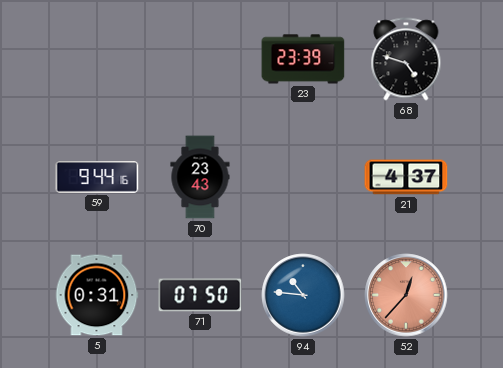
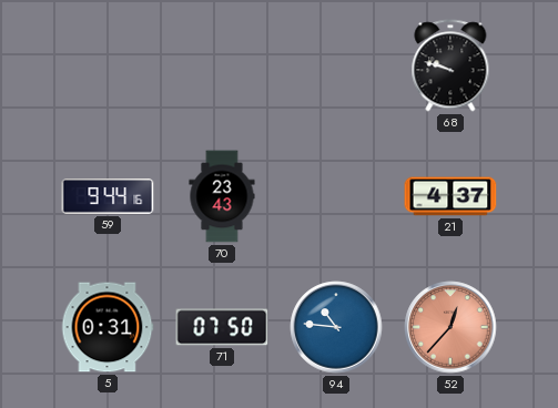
23: 23:39 -> none (303, 59)
68: 4:48 -> 9:48 (450, 65)
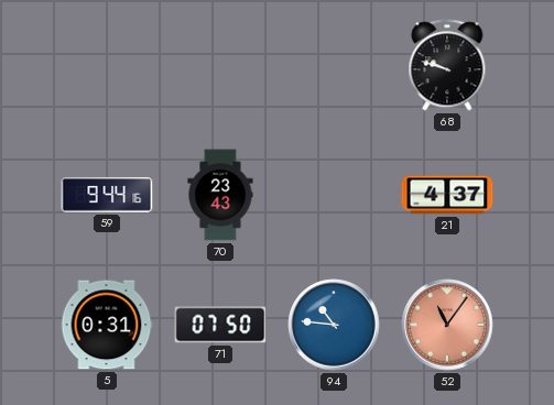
52: 12:37 -> 11:06 (447, 325)
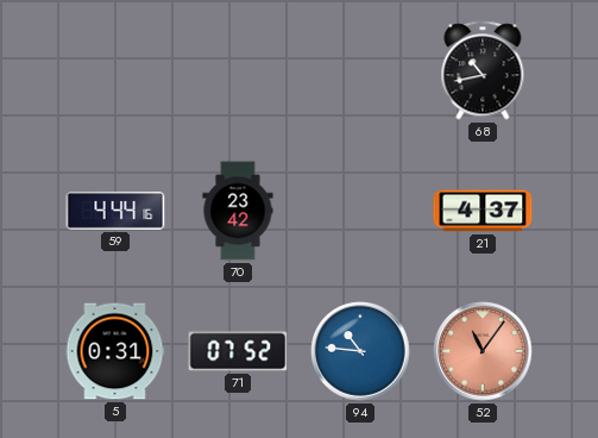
68: 9:48 -> 10:43 (483, 70)
59: 9:44 -> 4:44 (115, 211)
70: 23:43 -> 23:42 (238, 211)
71: 07:50 -> 07:52 (238, 351)
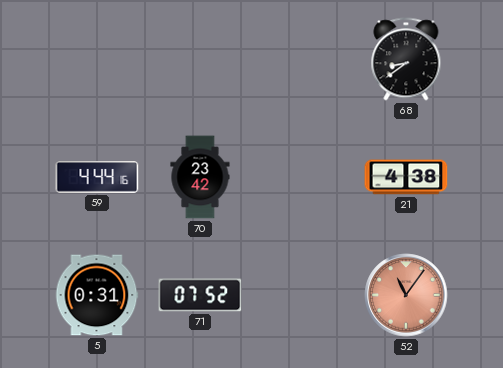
68: 10:43 -> 8:39 (406, 59)
21: 4:37 -> 4:38 (406, 177)
94: 10:46 -> none (360, 351)
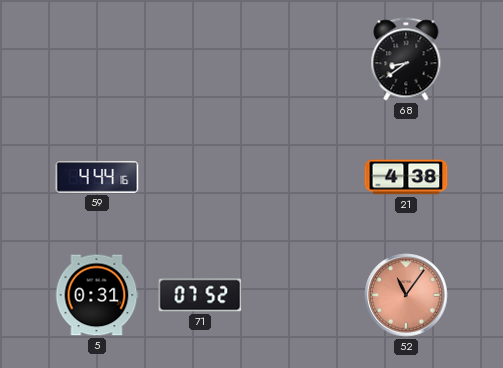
70: 23:42 -> none (200, 177)
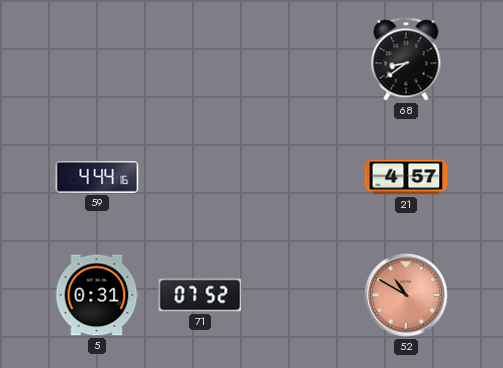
21: 4:38 -> 4:57 (406, 177)
52: 11:06 -> 10:50 (406, 295)
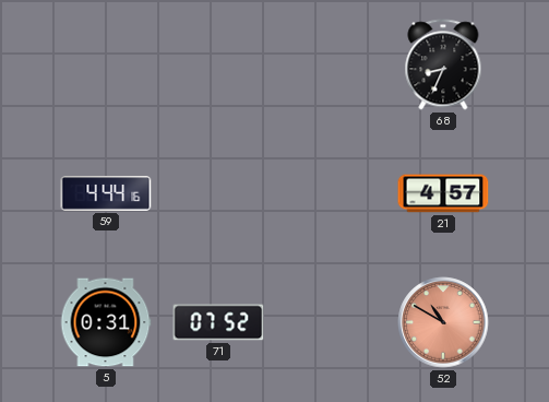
68: 8:39 -> 8:34 (443, 64)
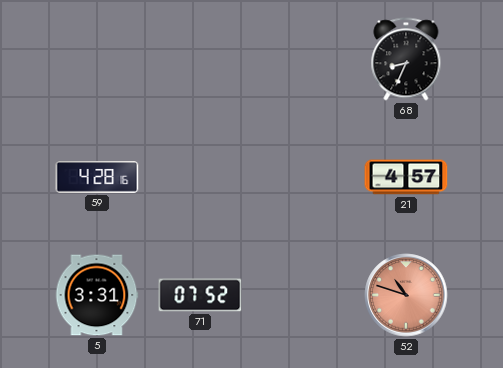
59: 4:44 -> 4:28 (97, 177)
5: 0:31 -> 3:31 (97, 295)
52: 10:50 -> 10:48 (406, 295)
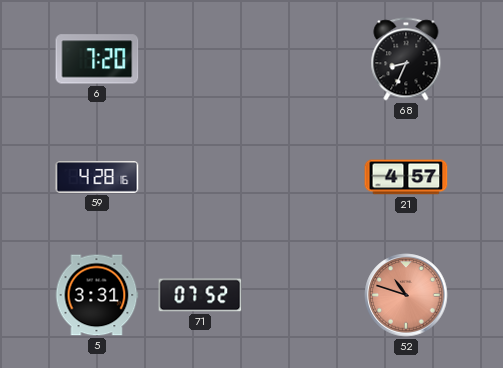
6: none -> 7:20 (97, 59)
